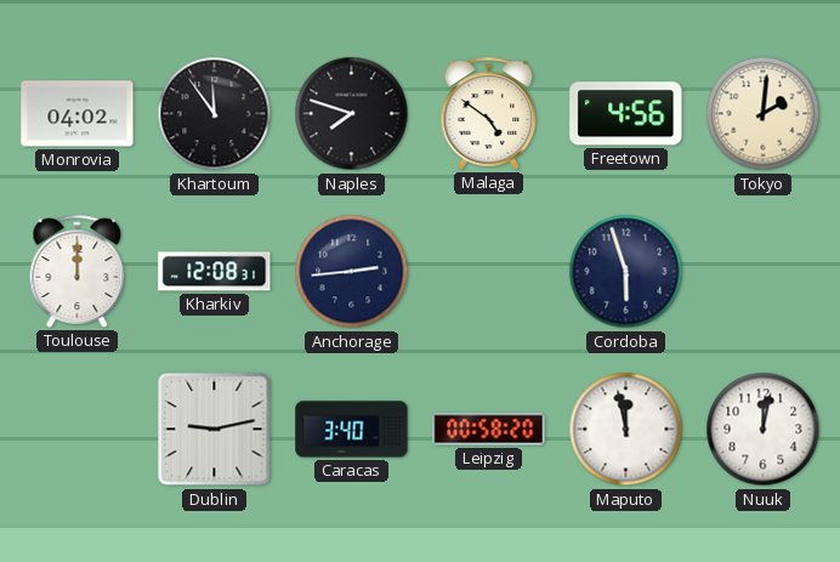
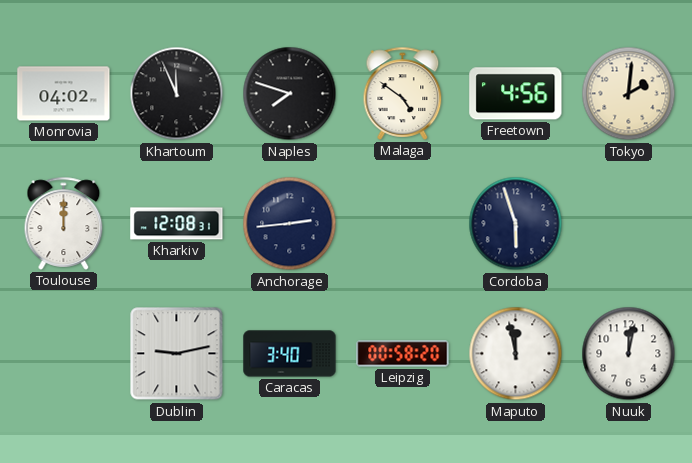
Khartoum: 11:54 -> 11:56 (177, 94)
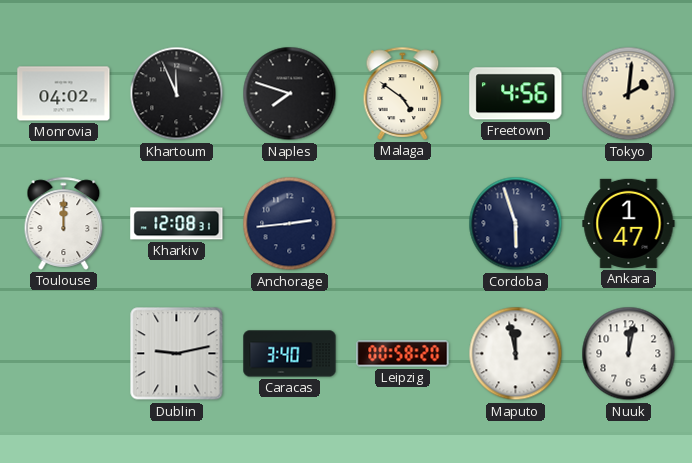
Ankara: none -> 1:47 (629, 223)
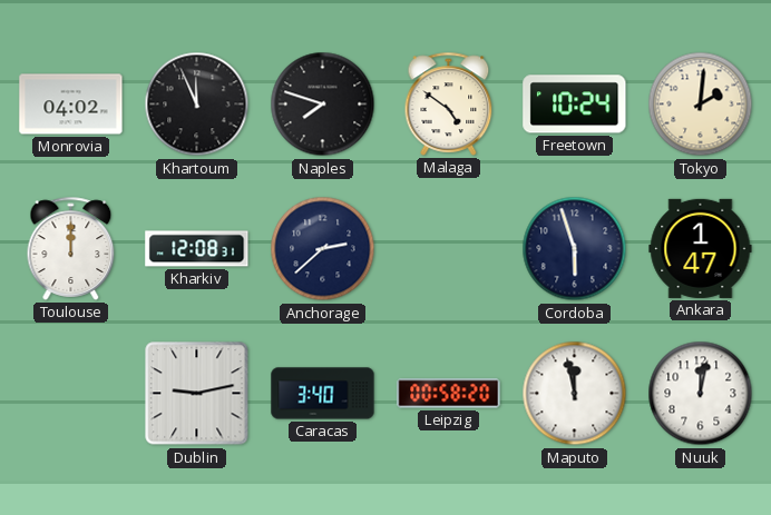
Freetown: 4:56 -> 10:24 (575, 105)
Anchorage: 2:44 -> 2:38 (323, 249)
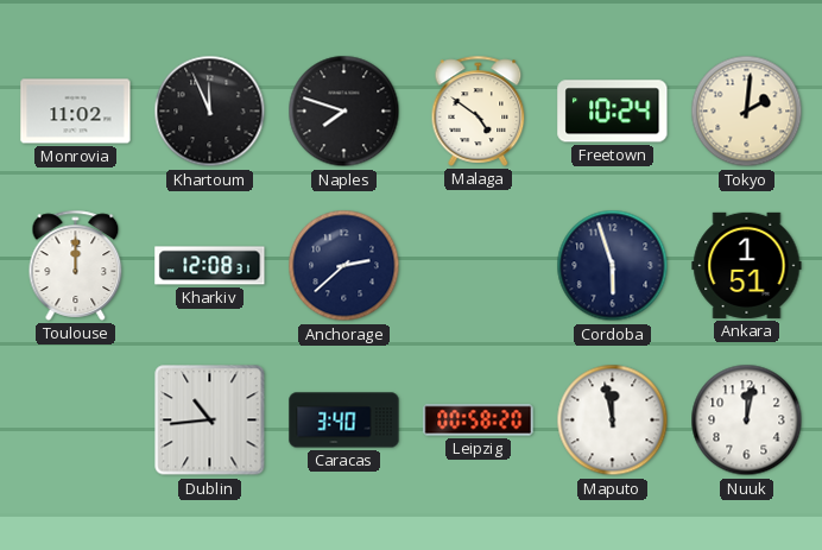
Monrovia: 04:02 -> 11:02 (76, 112)
Ankara: 1:47 -> 1:51 (747, 265)
Dublin: 9:13 -> 10:44 (210, 421)
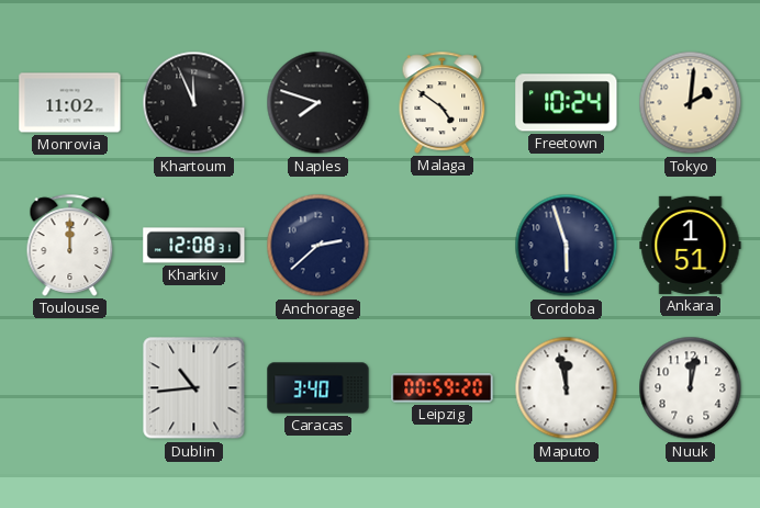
Leipzig: 00:58 -> 00:59 (443, 388)
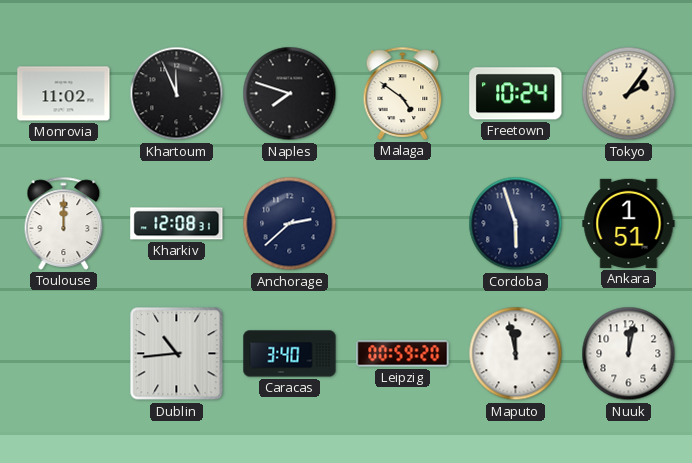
Tokyo: 2:01 -> 2:06 (629, 94)
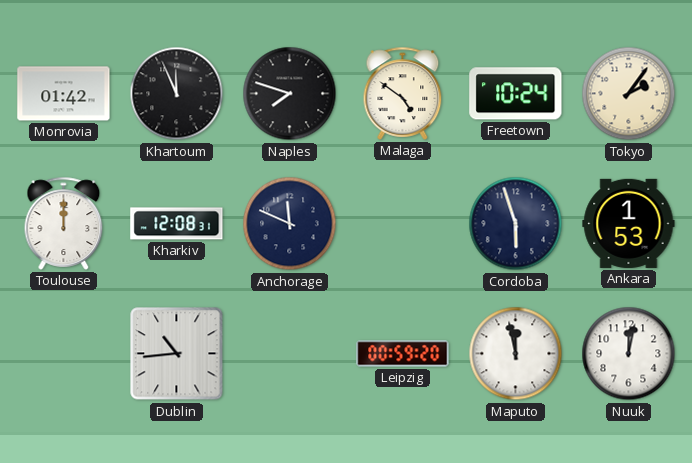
Monrovia: 11:02 -> 01:42 (64, 94)
Anchorage: 2:38 -> 11:49 (290, 224)
Ankara: 1:51 -> 1:53 (629, 223)
Caracas: 3:40 -> none (290, 354)
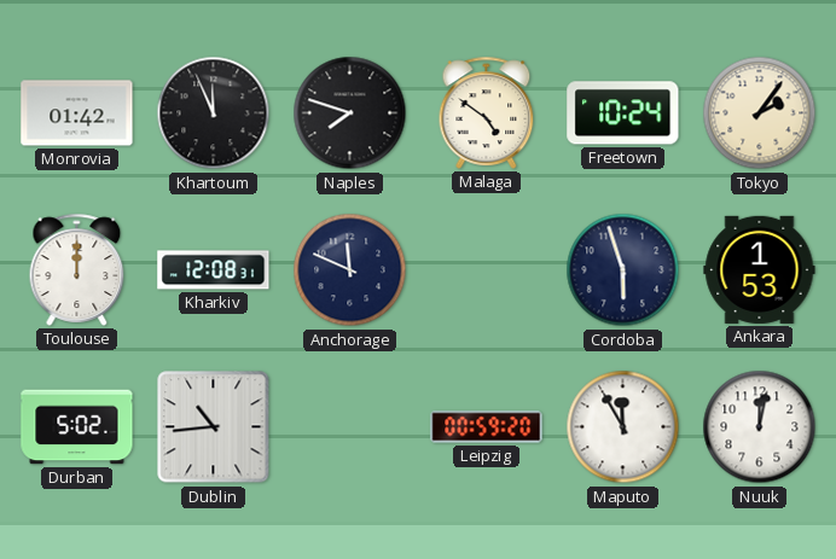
Durban: none -> 5:02 (77, 427)
Maputo: 11:58 -> 11:55 (623, 427)
